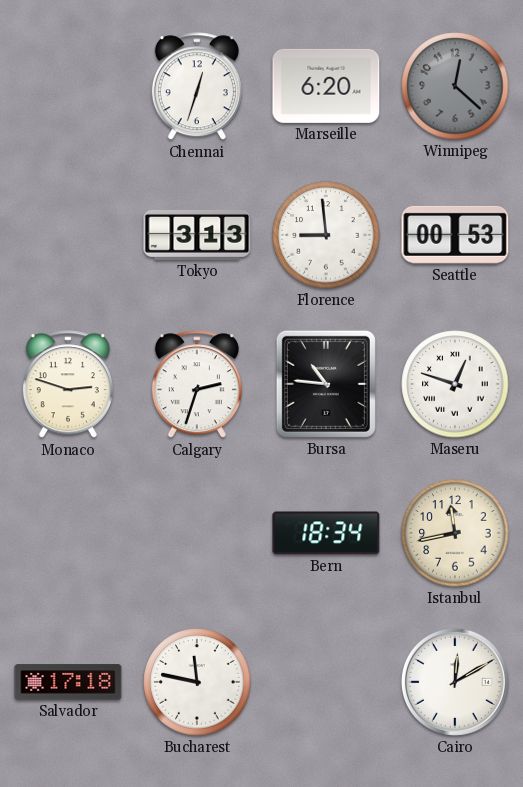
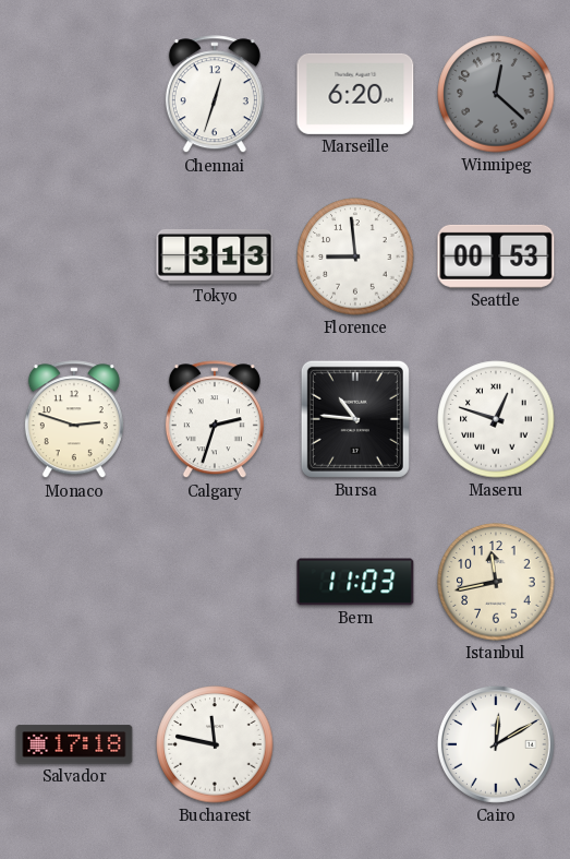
Bern: 18:34 -> 11:03 (355, 582)
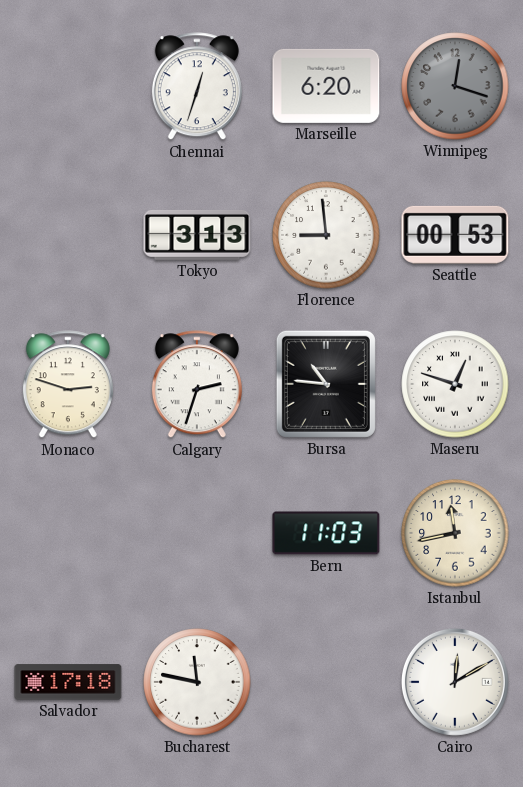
Winnipeg: 12:22 -> 12:18 (455, 86)
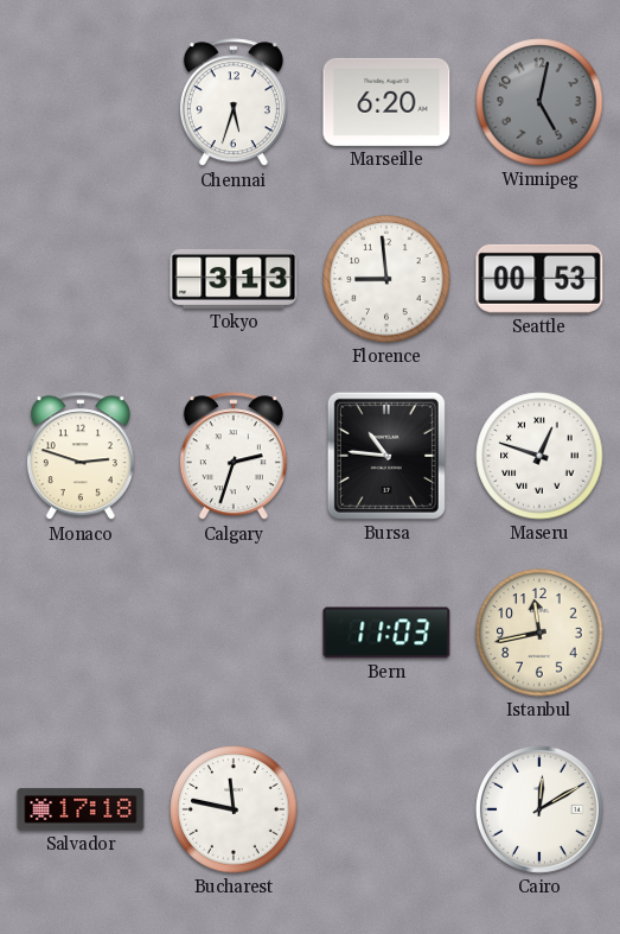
Chennai: 12:33 -> 5:33 (234, 103)
Winnipeg: 12:18 -> 5:02 (539, 102)
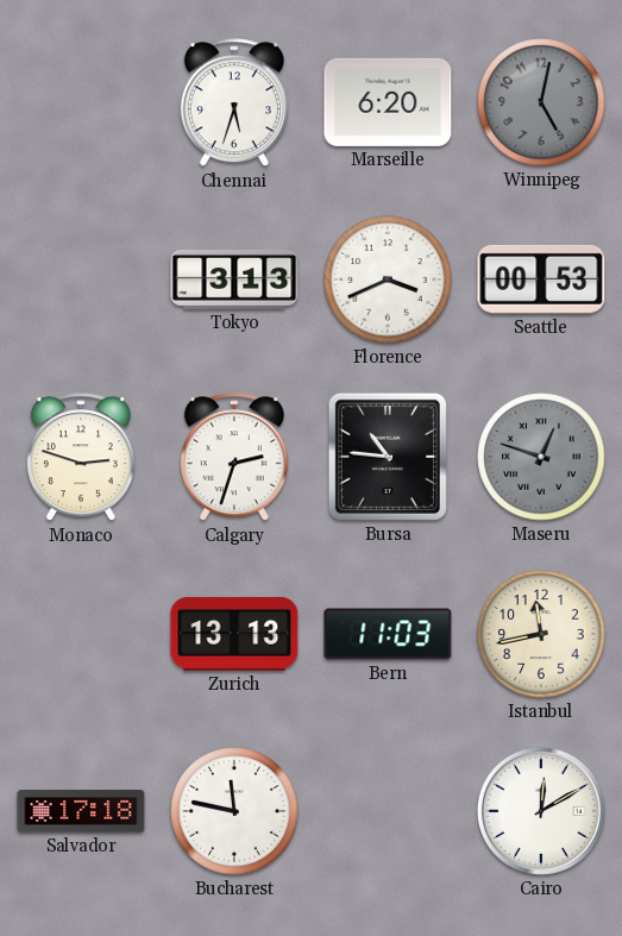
Florence: 8:59 -> 3:41 (388, 279)
Maseru dial: white -> grey (541, 457)
Zurich: none -> 13:13 (234, 634)
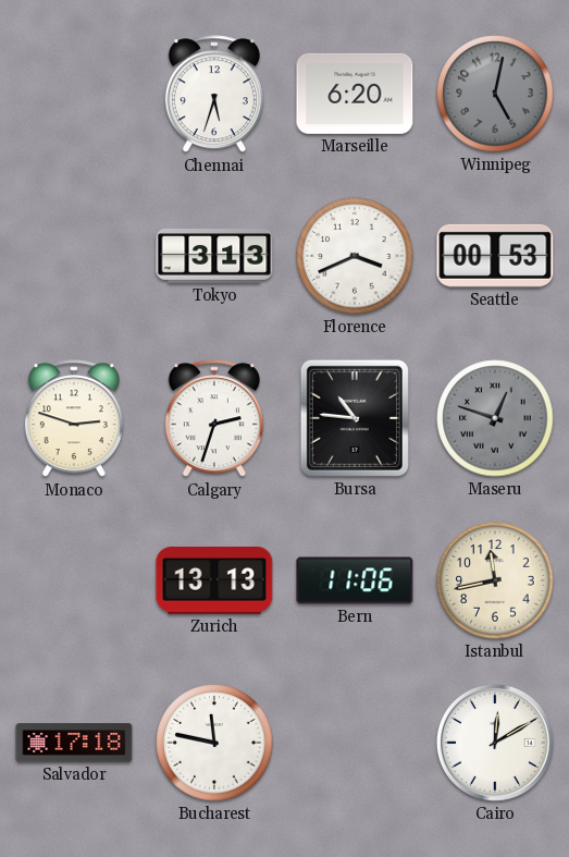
Bern: 11:03 -> 11:06 (355, 580)
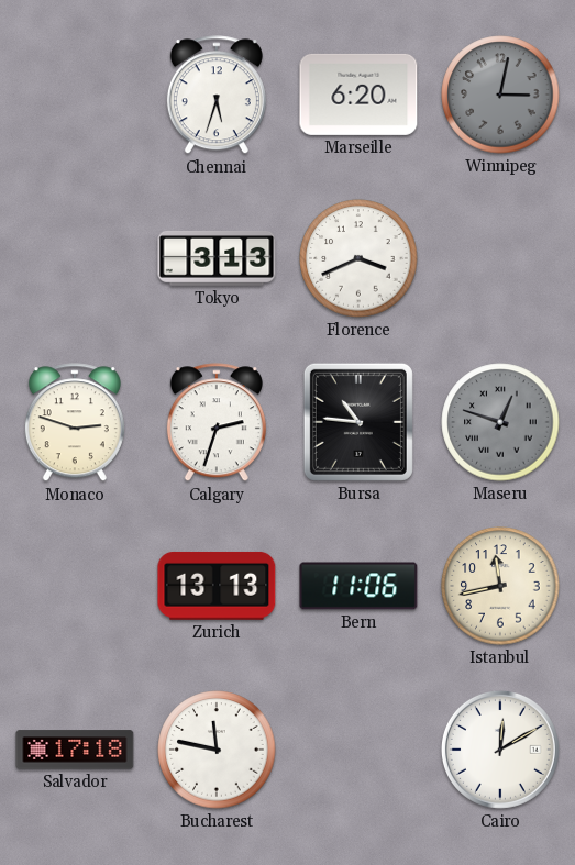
Winnipeg: 5:02 -> 3:02 (500, 95)
Seattle: 00:53 -> none (495, 256)
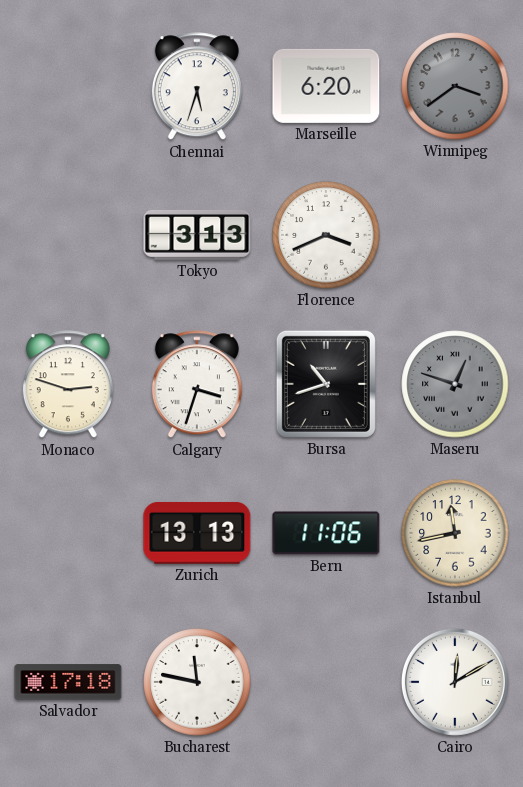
Winnipeg: 3:02 -> 3:39 (455, 86)
Calgary: 2:33 -> 3:33 (197, 385)
Bursa: 10:46 -> 10:42 (326, 384)
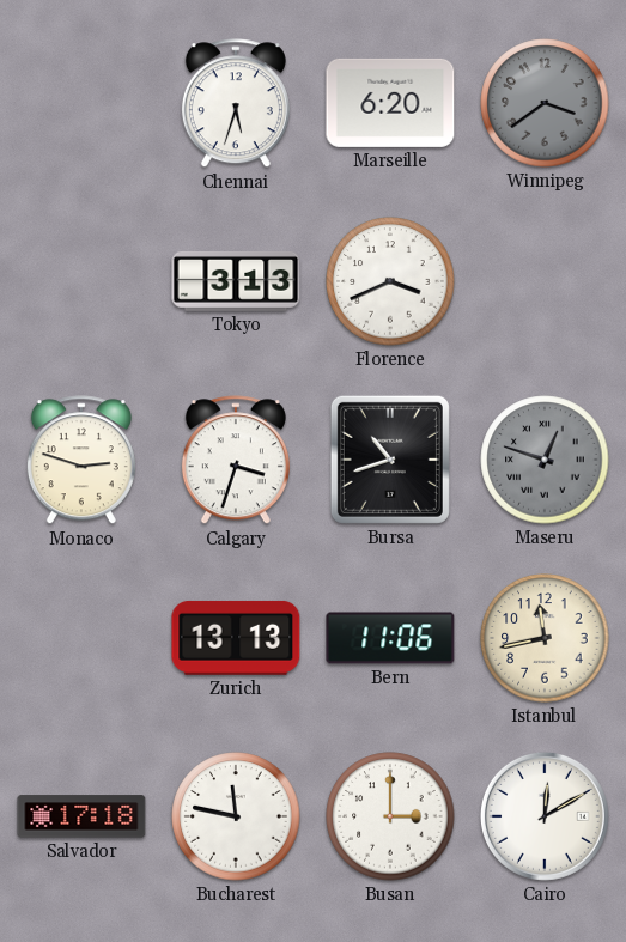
Busan: none -> 3:00 (390, 816)
